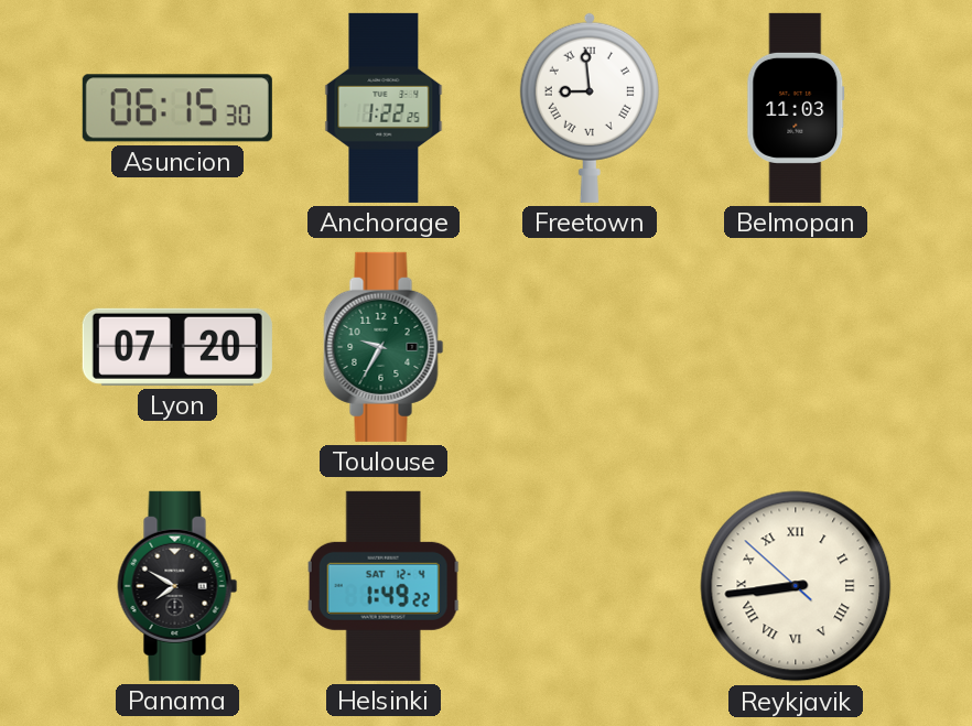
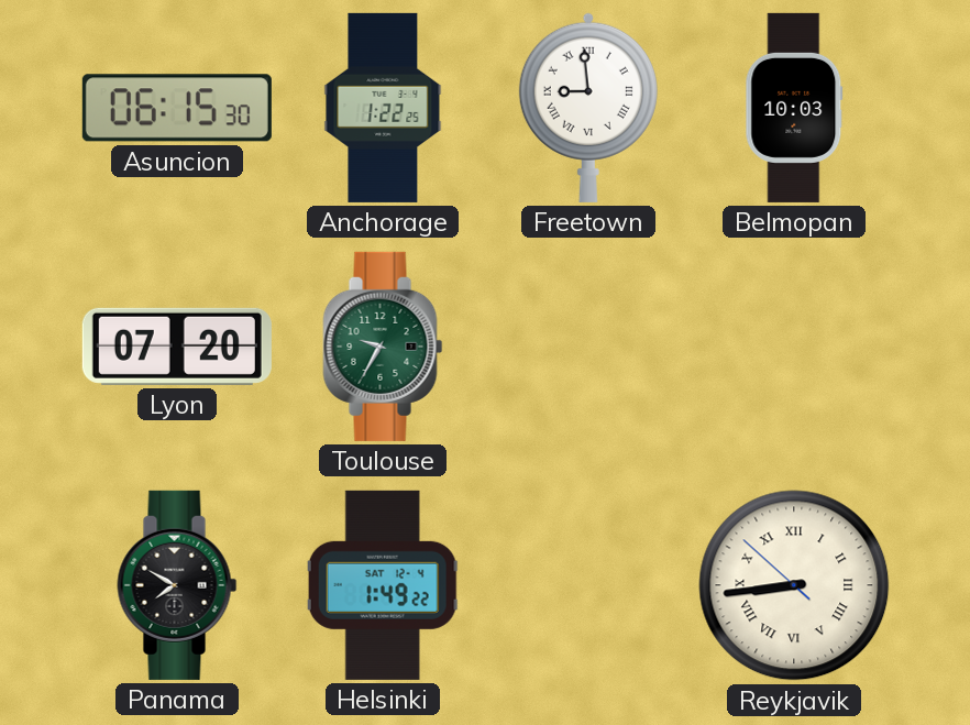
Belmopan: 11:03 -> 10:03 (794, 108)
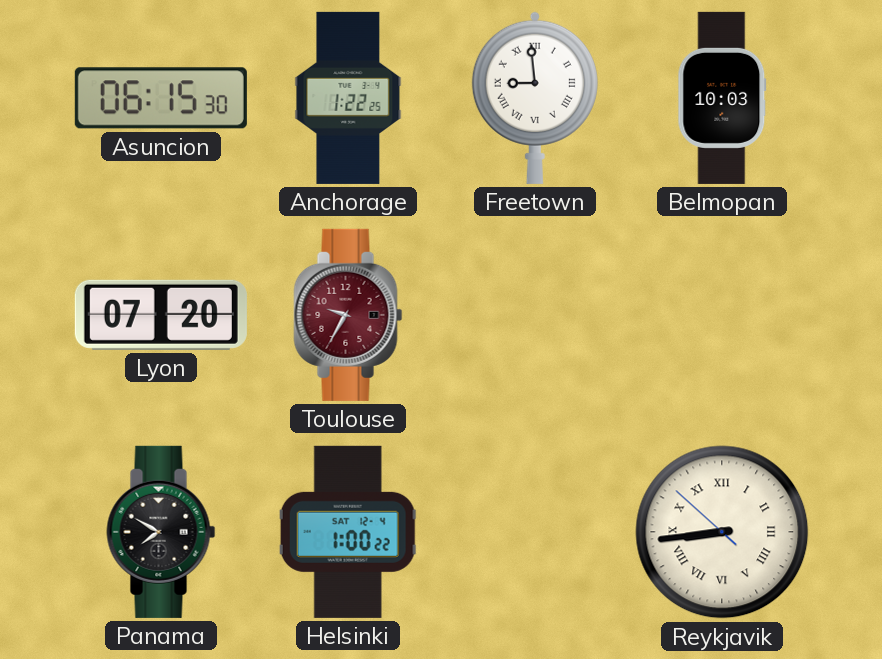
Toulouse dial: green -> burgundy (348, 315)
Helsinki: 1:49 -> 1:00 (348, 532)
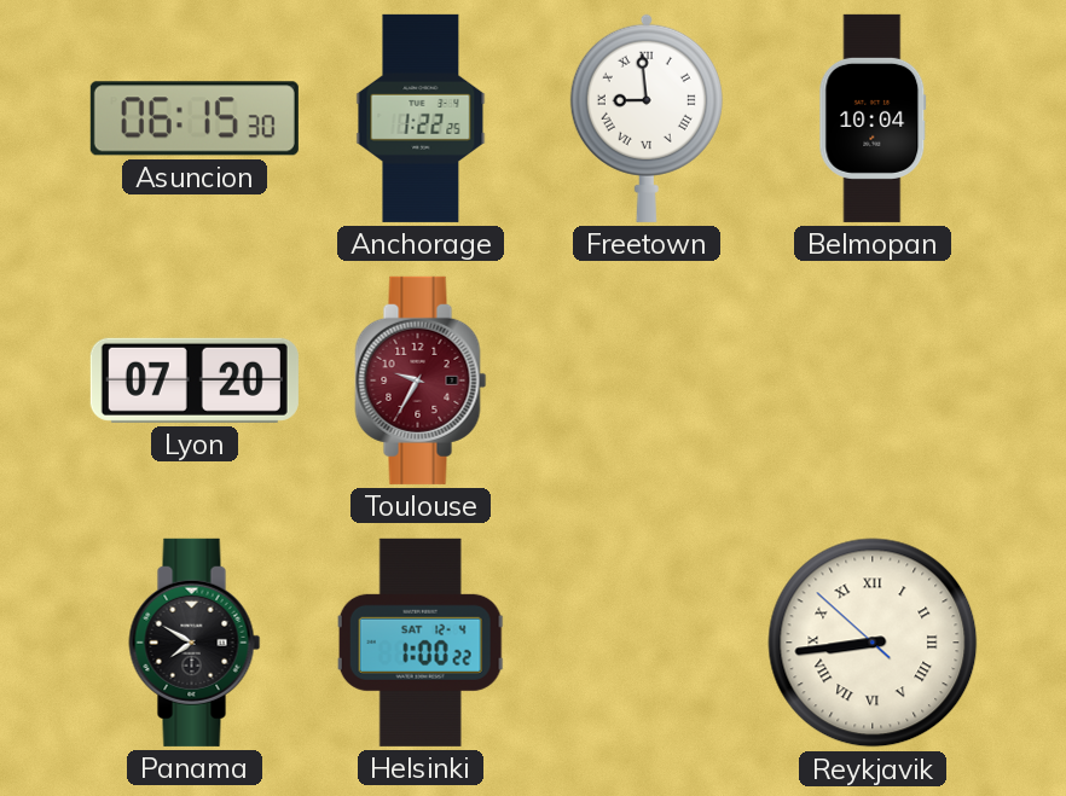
Belmopan: 10:03 -> 10:04 (873, 118)
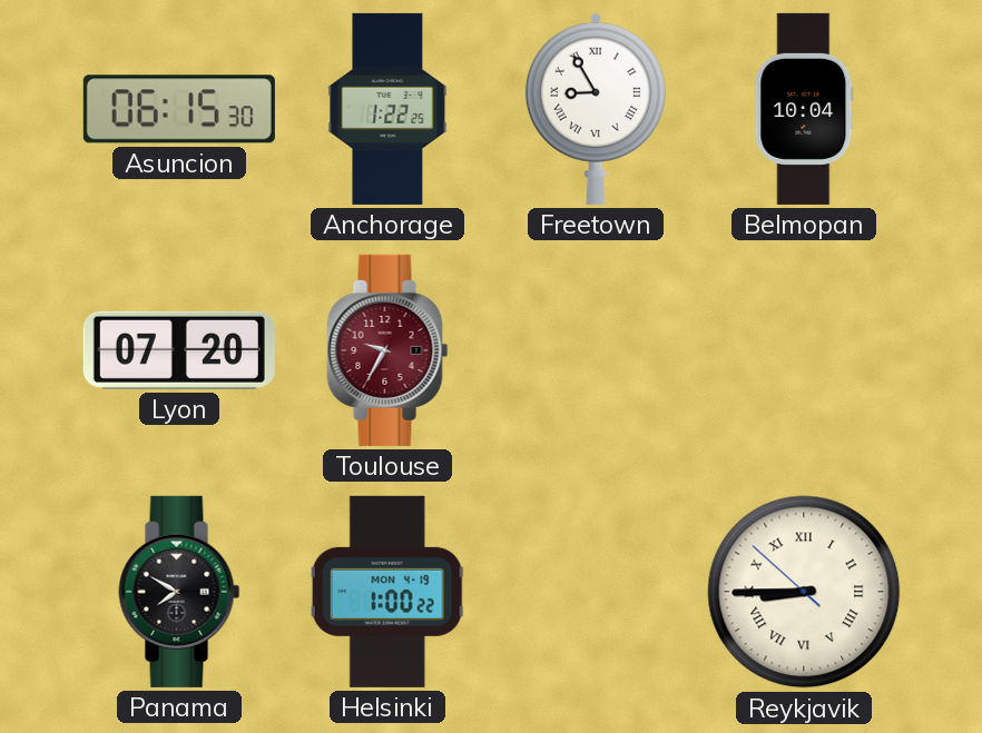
Freetown: 8:59 -> 8:55 (596, 109)
Helsinki date: SAT 12-4 -> MON 4-19 (387, 592)
Reykjavik: 8:43 -> 8:44 (804, 592)
